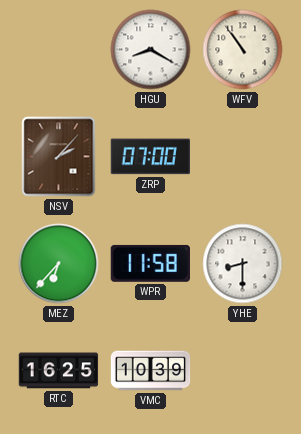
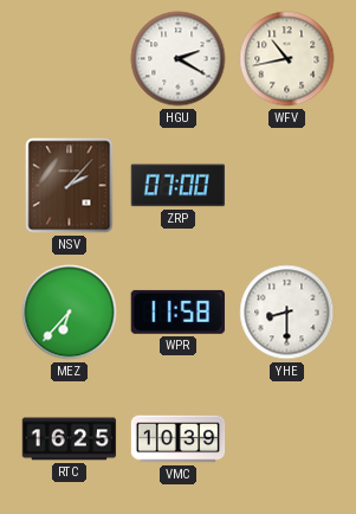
HGU: 8:20 -> 2:20 (179, 59)
WFV: 10:54 -> 10:43 (287, 59)
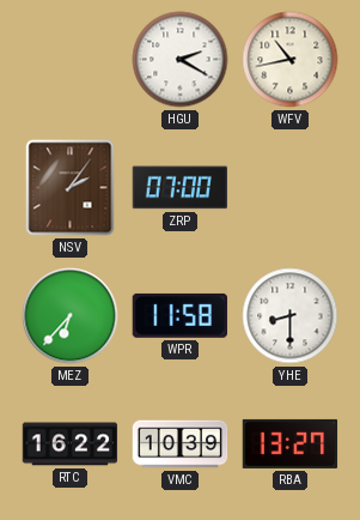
NSV: 2:07 -> 2:06 (71, 188)
RTC: 16:25 -> 16:22 (71, 445)
RBA: none -> 13:27 (291, 443)
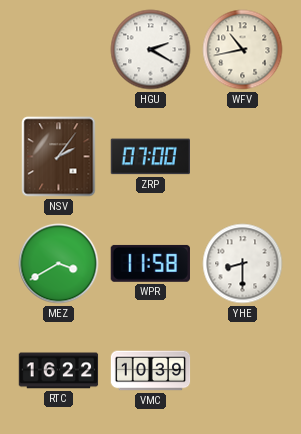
MEZ: 6:37 -> 3:40 (59, 264)
RBA: 13:27 -> none (291, 443)
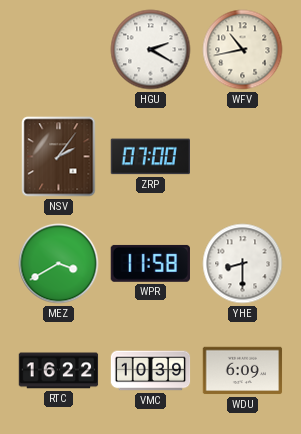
WDU: none -> 6:09 (243, 371)
